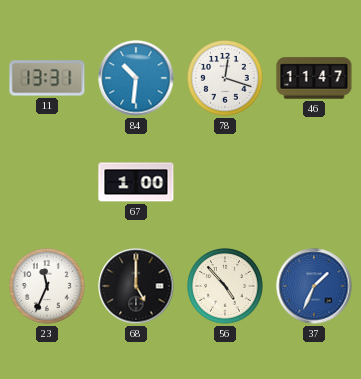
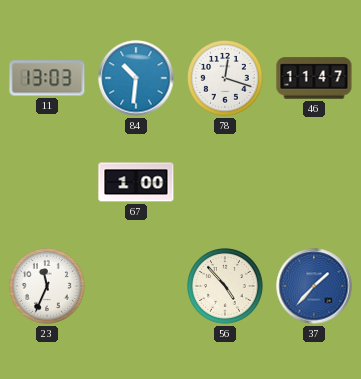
11: 13:31 -> 13:03 (47, 78)
68: 5:00 -> none (136, 286)
37: 1:34 -> 1:37 (314, 286)
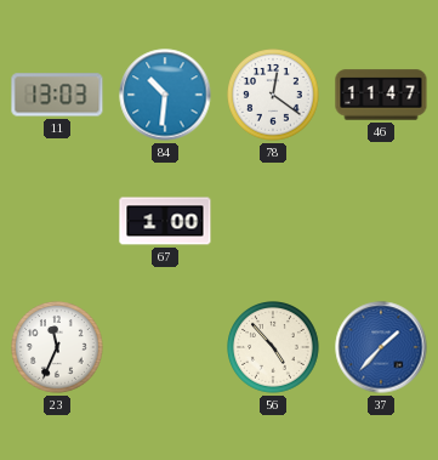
78: 12:18 -> 12:21 (274, 96)
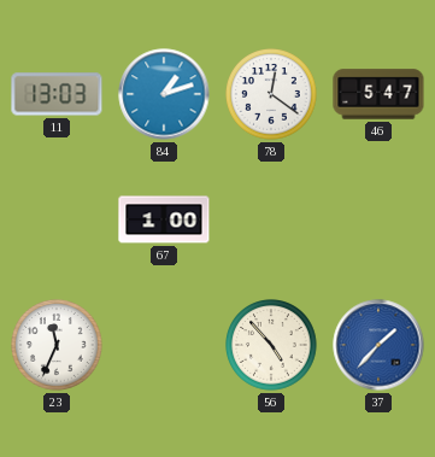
84: 10:31 -> 1:12 (164, 94)
46: 11:47 -> 5:47 (378, 94)
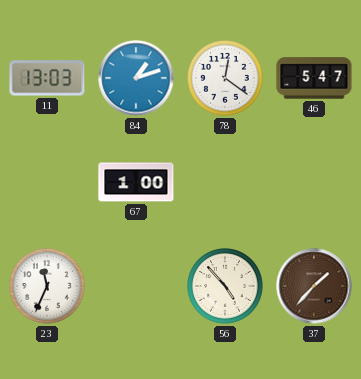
37 dial: blue -> brown (314, 286)
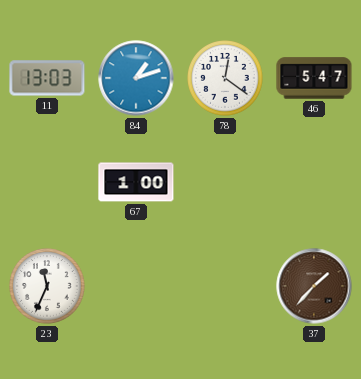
56: 4:53 -> none (226, 287)
